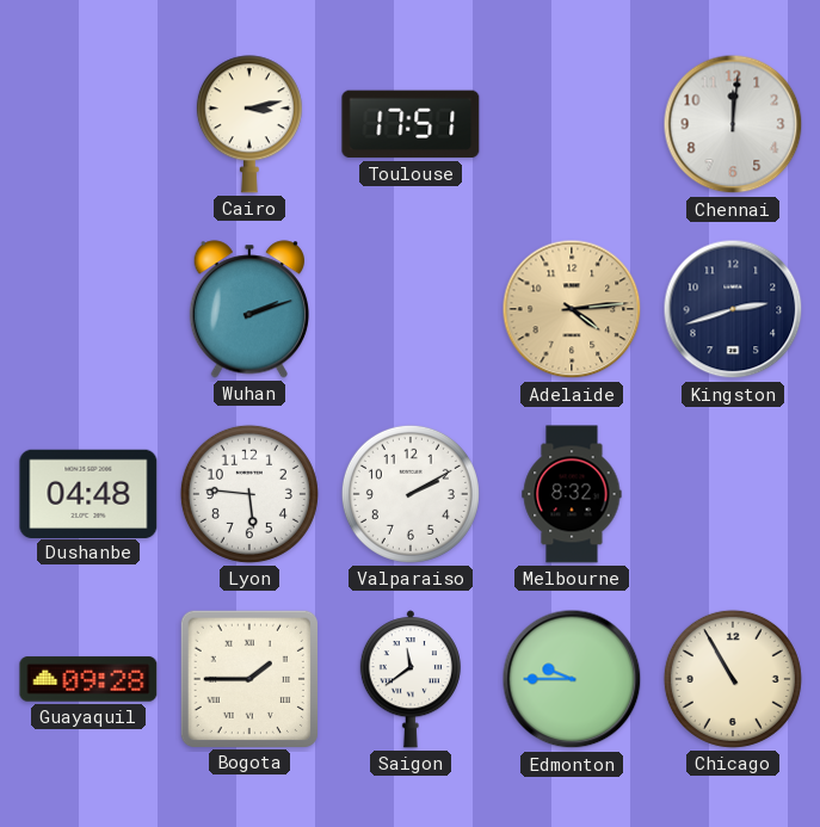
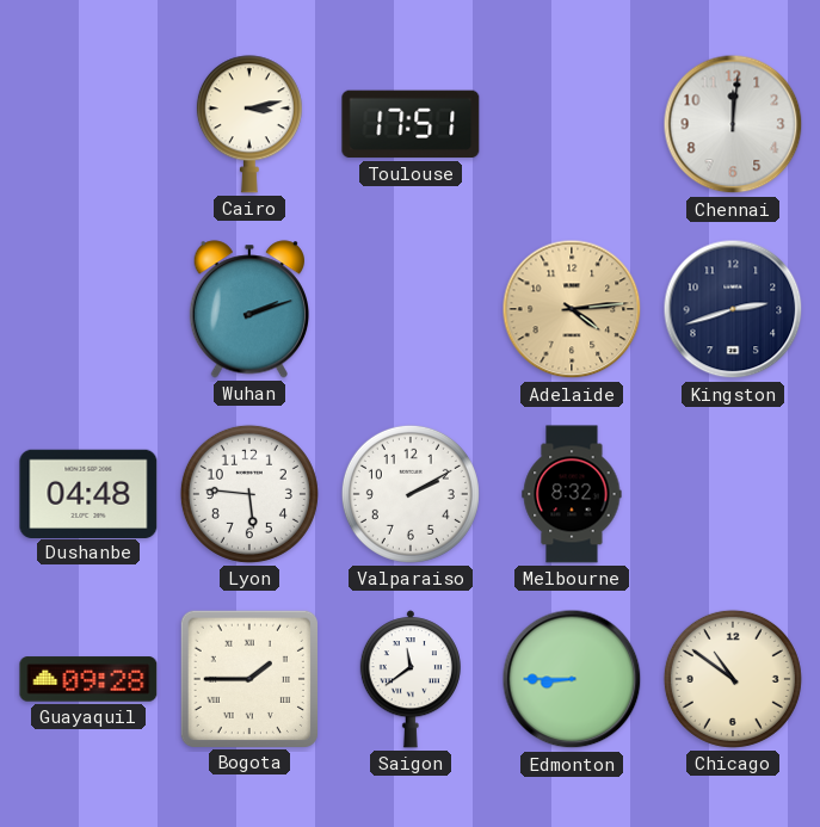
Edmonton: 9:45 -> 8:45 (572, 679)
Chicago: 10:55 -> 10:51 (733, 679)
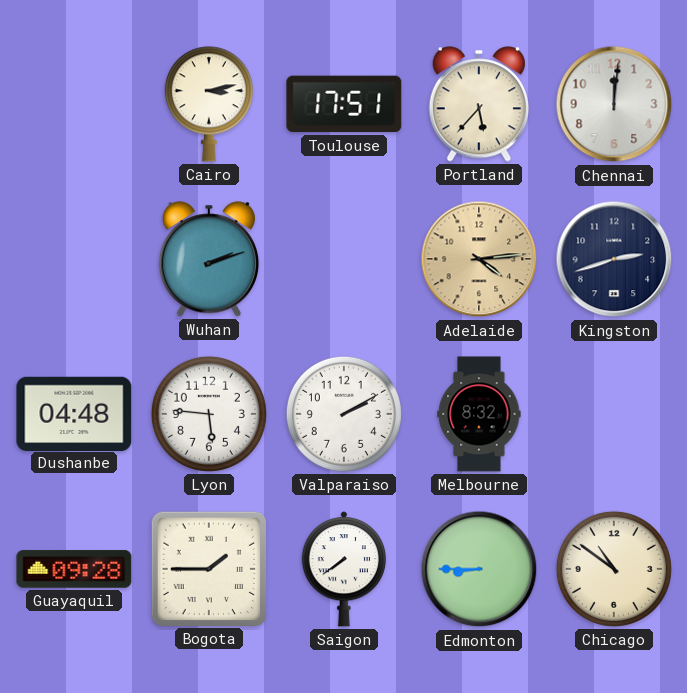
Portland: none -> 5:37 (478, 104)
Saigon: 11:39 -> 7:39 (344, 569)
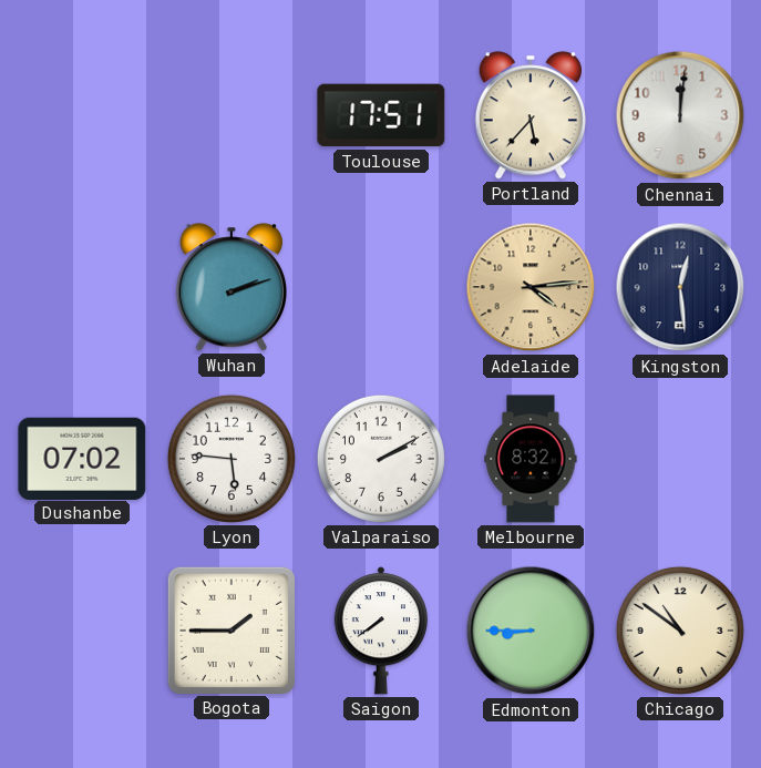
Cairo: 3:13 -> none (209, 104)
Kingston: 2:42 -> 12:29 (680, 287)
Dushanbe: 04:48 -> 07:02 (82, 458)
Guayaquil: 09:28 -> none (74, 569)
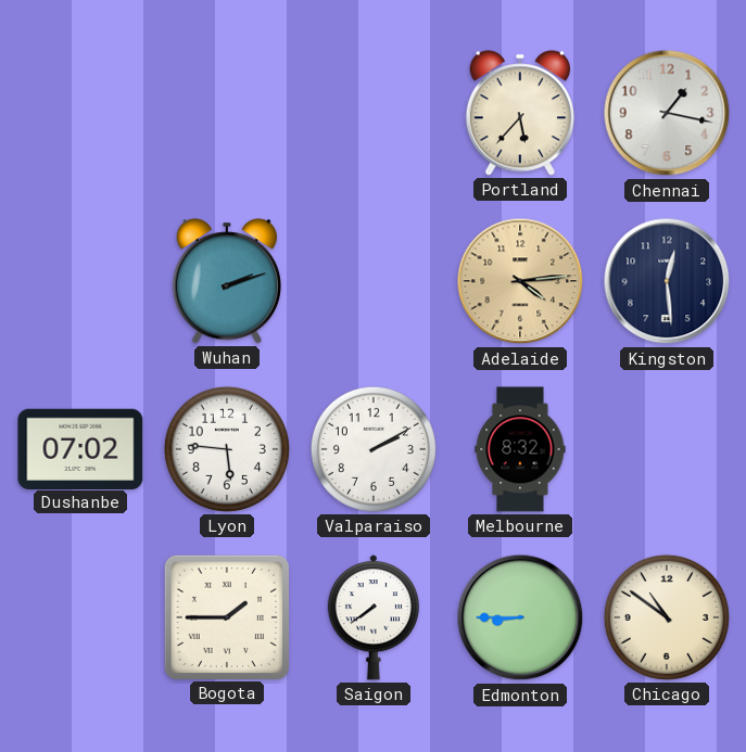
Toulouse: 17:51 -> none (381, 115)
Chennai: 12:01 -> 1:17 (667, 113)
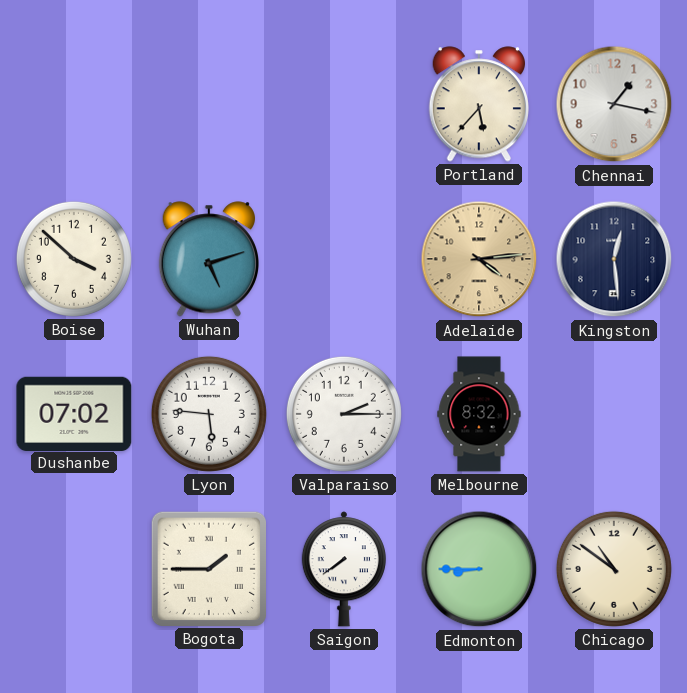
Boise: none -> 3:52 (74, 259)
Wuhan: 2:12 -> 5:12 (208, 259)
Valparaiso: 2:10 -> 2:15 (344, 414)
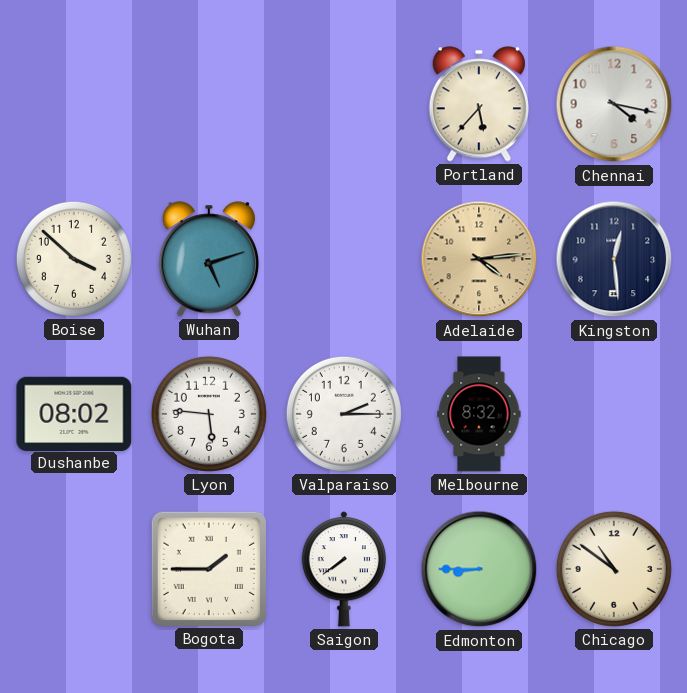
Chennai: 1:17 -> 4:17 (614, 104)
Dushanbe: 07:02 -> 08:02 (74, 413)
